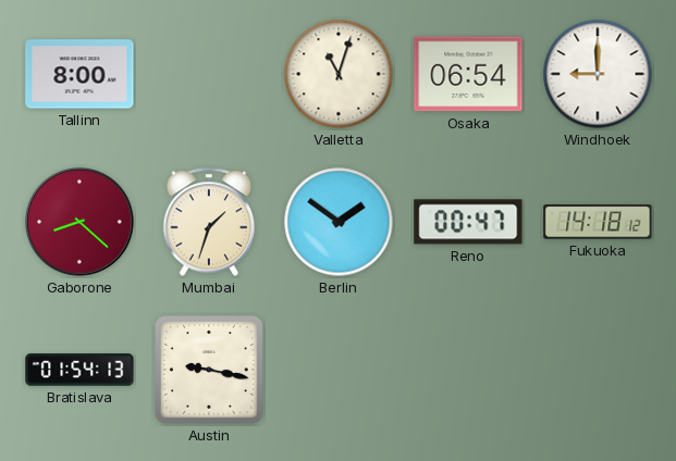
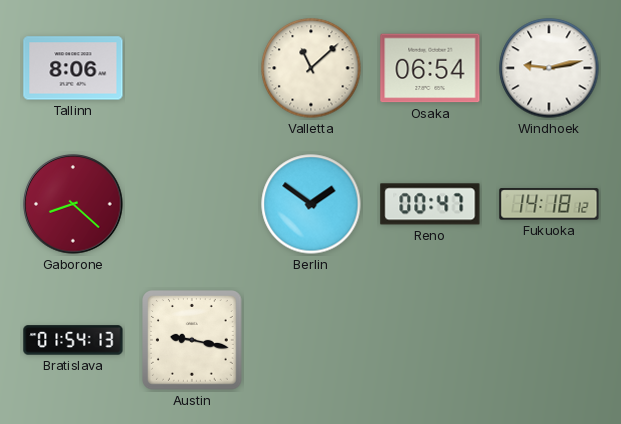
Tallinn: 8:00 -> 8:06 (73, 68)
Valletta: 11:03 -> 11:08 (311, 68)
Windhoek: 9:00 -> 9:13 (549, 68)
Mumbai: 1:33 -> none (209, 222)
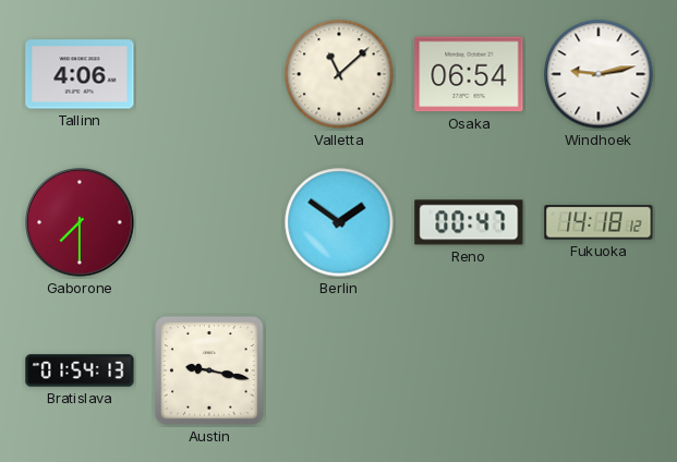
Tallinn: 8:06 -> 4:06 (80, 74)
Gaborone: 8:22 -> 7:30 (80, 222)
